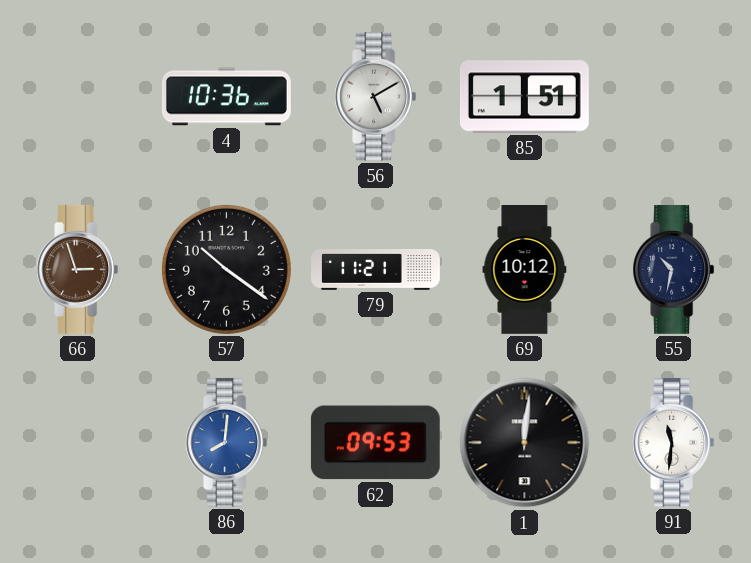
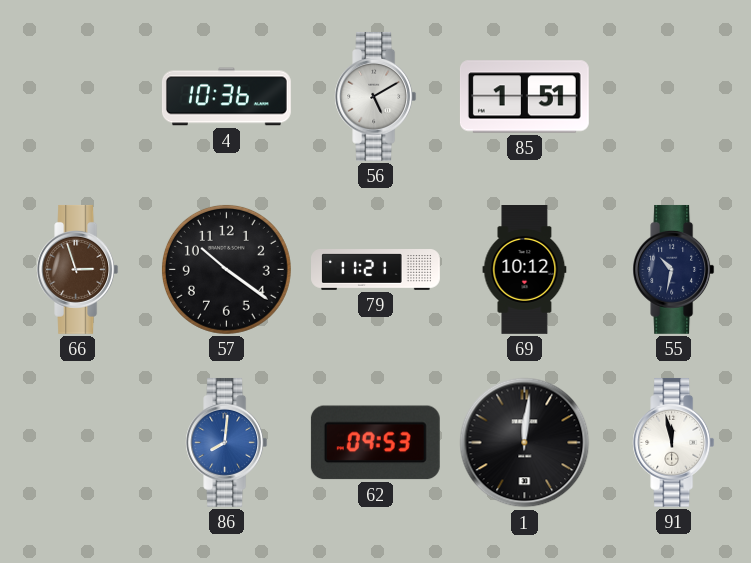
91: 11:31 -> 11:58 (674, 442)
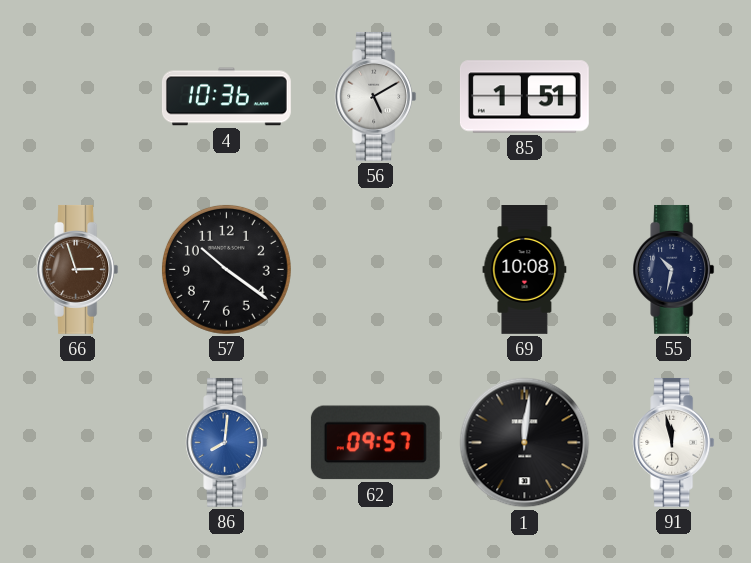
79: 11:21 -> none (376, 270)
69: 10:12 -> 10:08 (525, 270)
62: 09:53 -> 09:57 (375, 443)
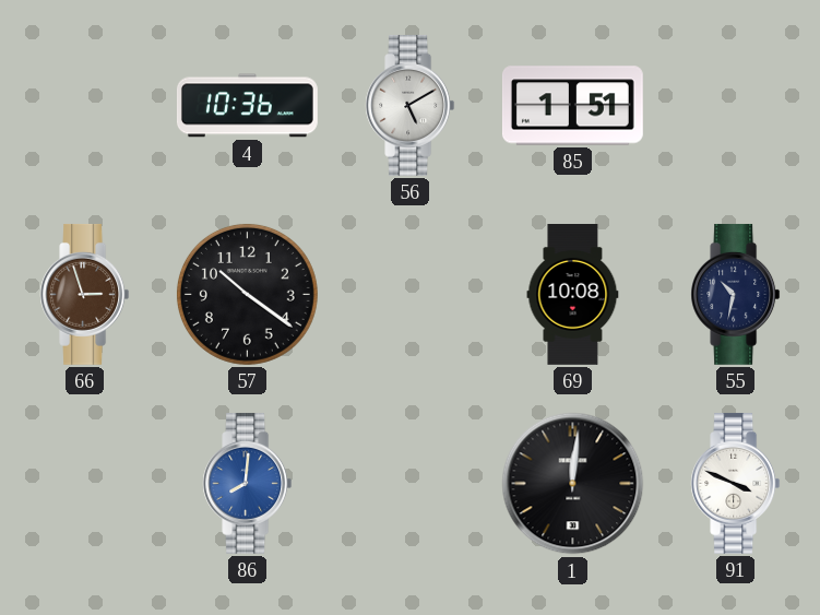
62: 09:57 -> none (375, 443)
91: 11:58 -> 3:49 (736, 483)
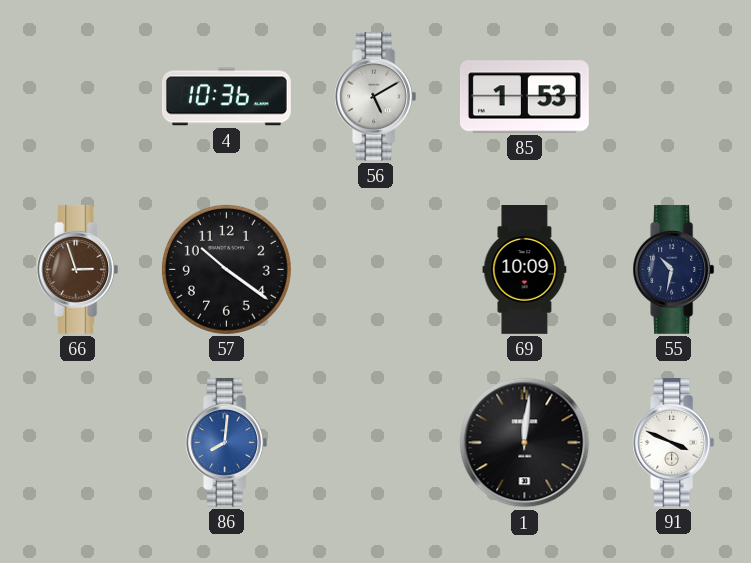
85: 1:51 -> 1:53 (524, 97)
69: 10:08 -> 10:09 (525, 270)
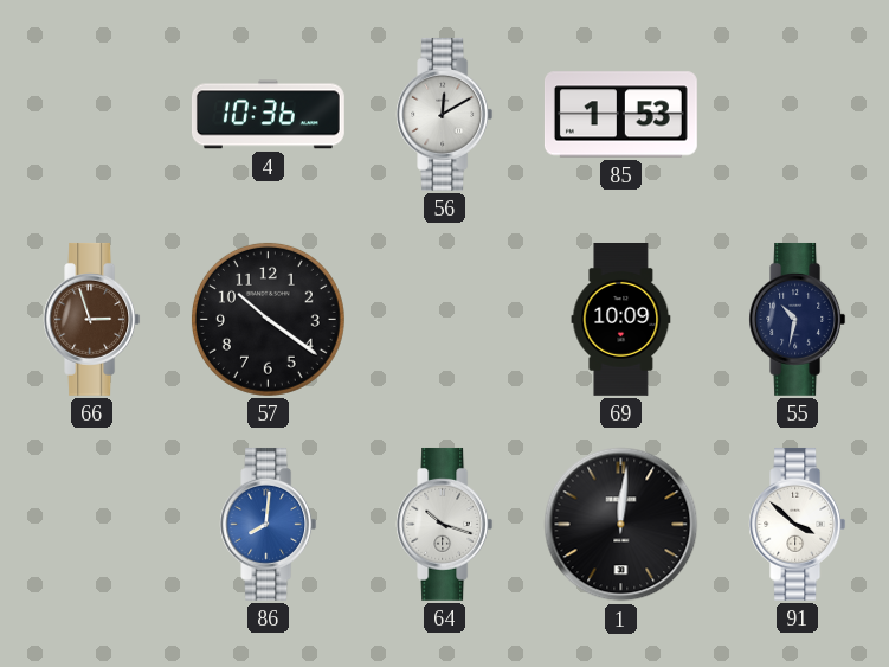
56: 5:10 -> 12:10 (445, 114)
64: none -> 10:18 (445, 524)
91: 3:49 -> 3:52 (798, 524)
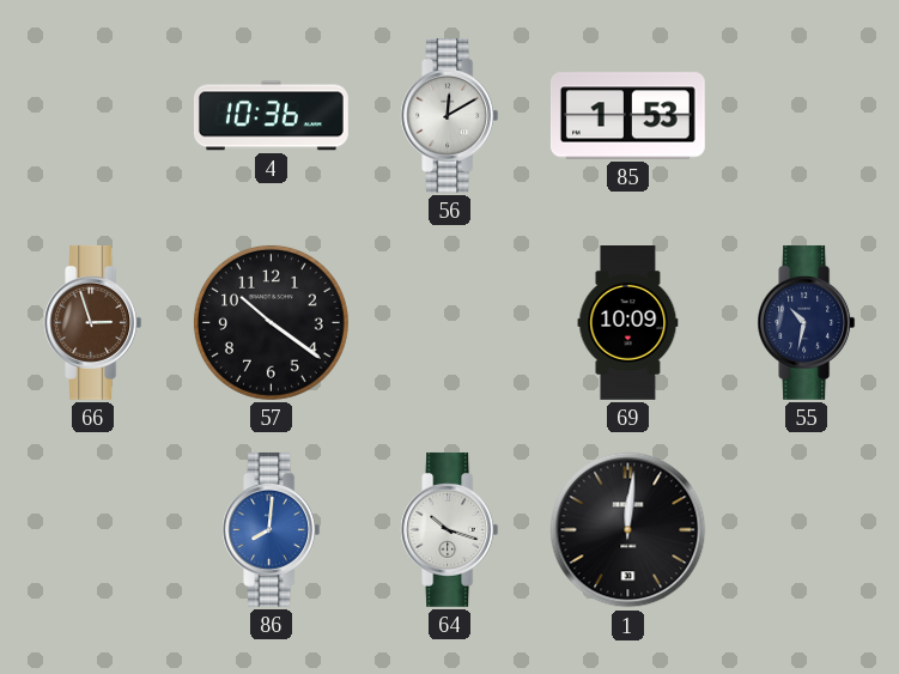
91: 3:52 -> none (798, 524)
